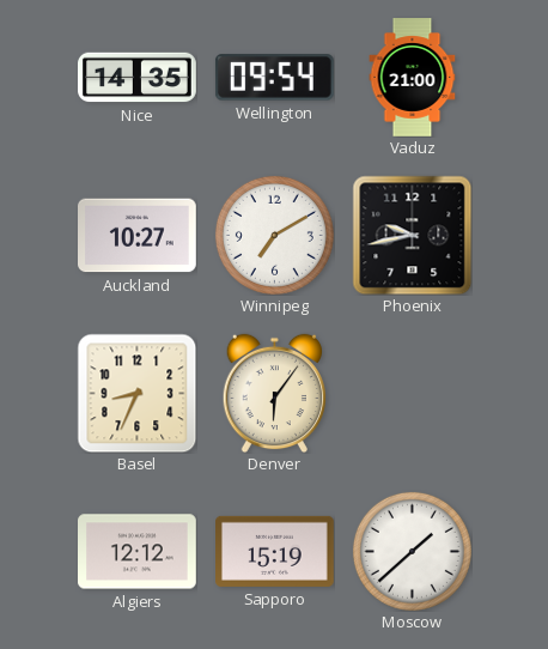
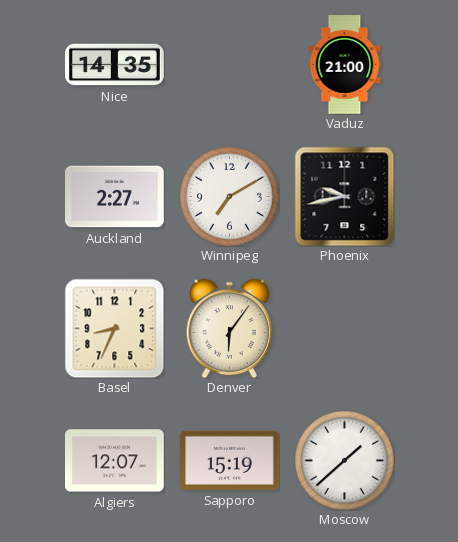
Wellington: 09:54 -> none (274, 78)
Auckland: 10:27 -> 2:27 (115, 197)
Algiers: 12:12 -> 12:07 (115, 461)
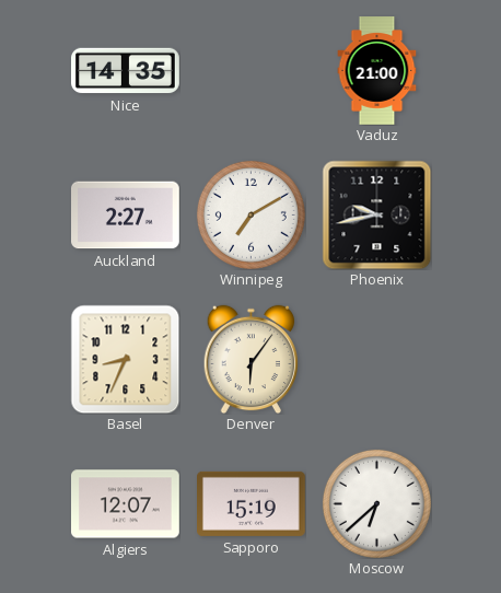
Moscow: 1:38 -> 6:38 (376, 503)
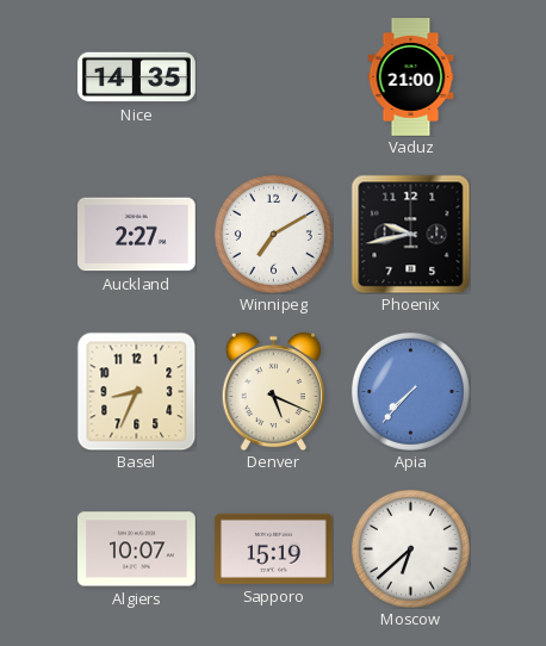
Denver: 6:06 -> 5:19 (273, 391)
Apia: none -> 7:37 (410, 391)
Algiers: 12:07 -> 10:07 (137, 549)
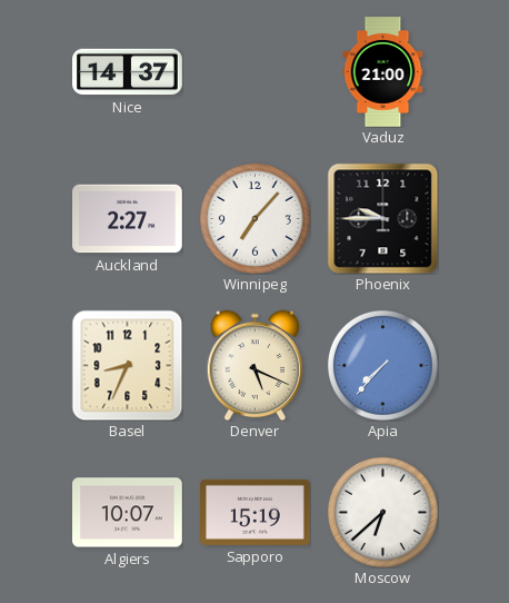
Nice: 14:35 -> 14:37 (128, 72)
Winnipeg: 7:10 -> 7:07 (255, 218)
Phoenix: 9:43 -> 9:45 (382, 218)
